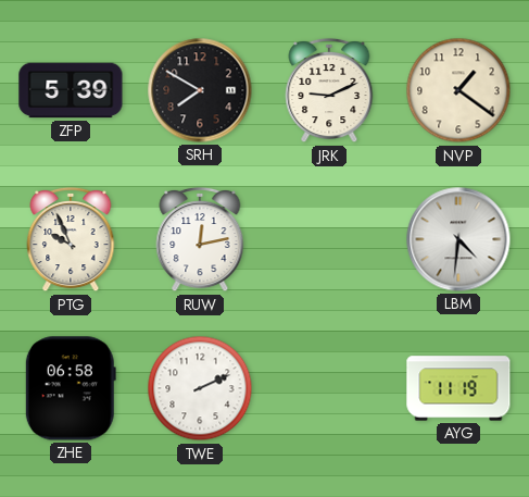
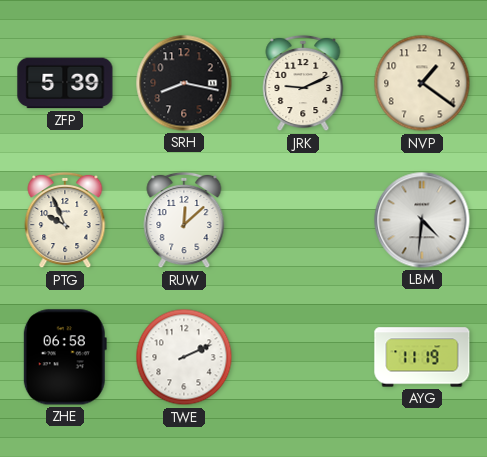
SRH: 7:50 -> 8:17 (184, 83)
RUW: 12:13 -> 12:08 (184, 220)
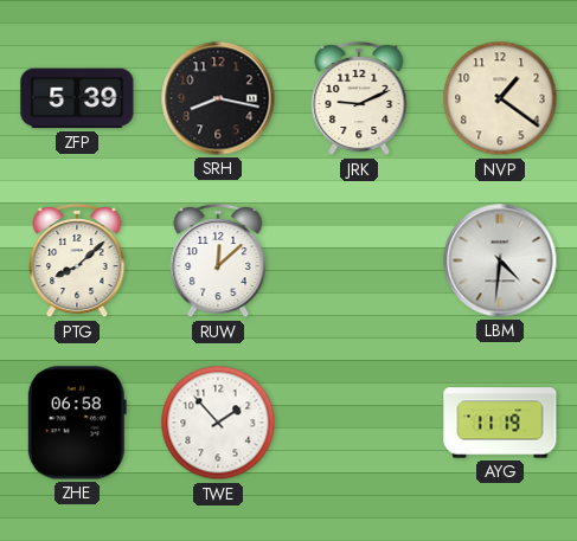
PTG: 9:56 -> 8:08 (77, 260)
TWE: 2:11 -> 1:53 (218, 423)
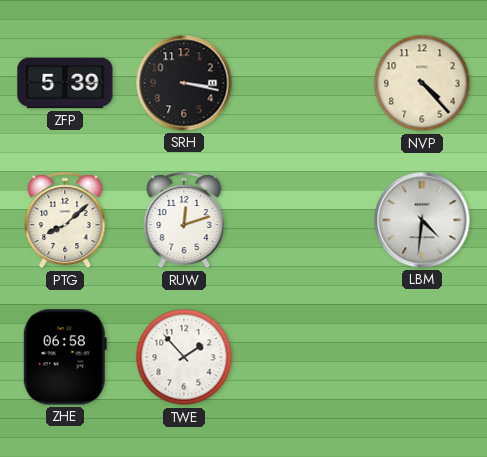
SRH: 8:17 -> 3:17 (184, 83)
JRK: 9:11 -> none (359, 98)
NVP: 1:21 -> 4:23 (422, 83)
RUW: 12:08 -> 12:12 (184, 220)
AYG: 11:19 -> none (500, 423)
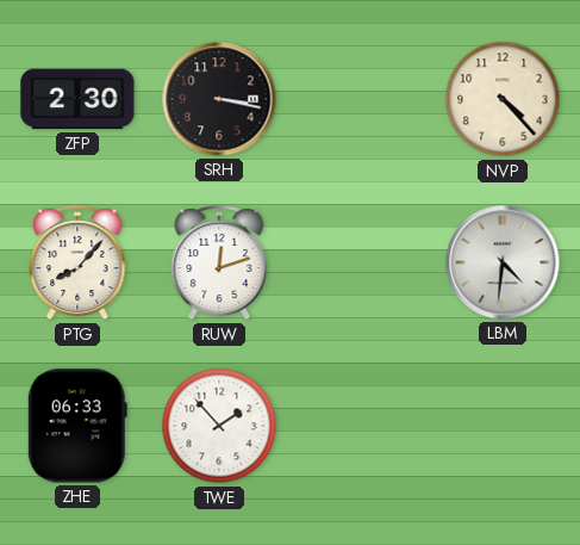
ZFP: 5:39 -> 2:30 (77, 99)
PTG: 8:08 -> 8:07 (77, 262)
ZHE: 06:58 -> 06:33 (77, 426)
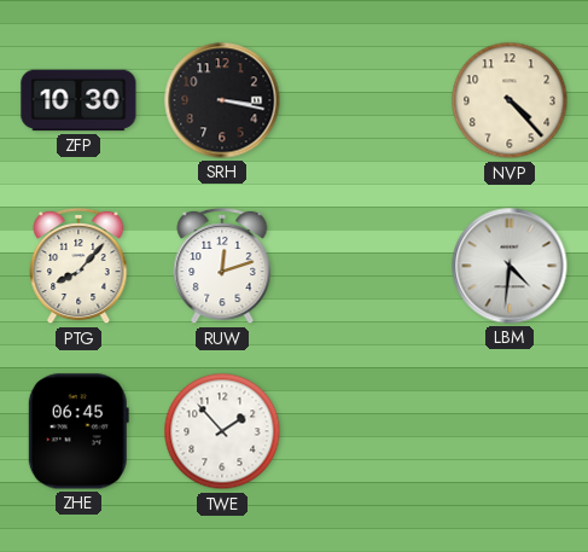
ZFP: 2:30 -> 10:30 (78, 100)
ZHE: 06:33 -> 06:45 (78, 431)
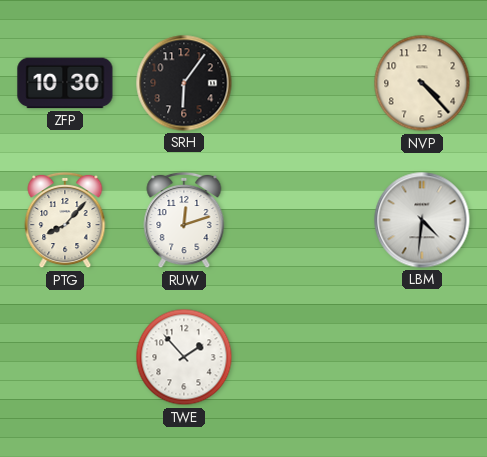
SRH: 3:17 -> 6:06 (184, 83)
ZHE: 06:45 -> none (78, 431)
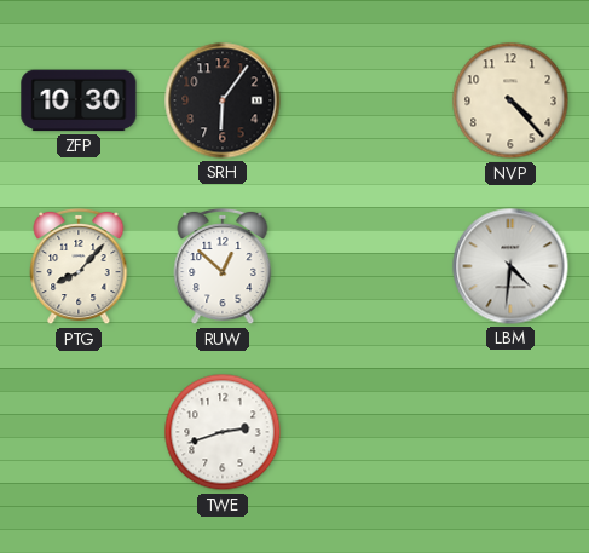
RUW: 12:12 -> 12:52 (223, 266)
TWE: 1:53 -> 2:42 (223, 432)
